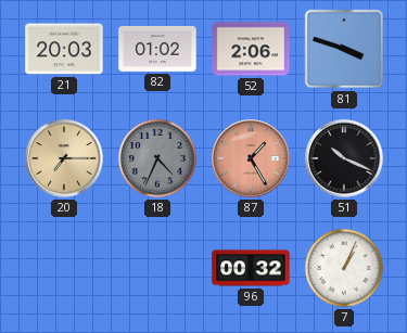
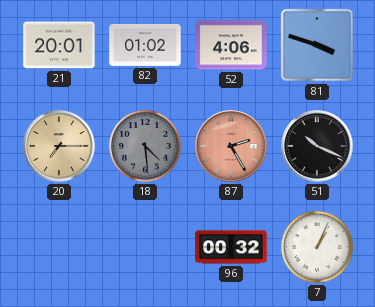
21: 20:03 -> 20:01 (59, 45)
52: 2:06 -> 4:06 (231, 45)
18: 4:34 -> 4:29 (145, 146)
87: 1:25 -> 2:25 (231, 146)
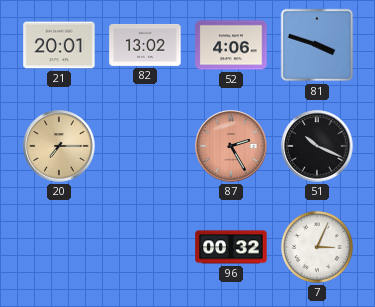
82: 01:02 -> 13:02 (145, 45)
18: 4:29 -> none (145, 146)
7: 1:04 -> 3:04 (317, 247)
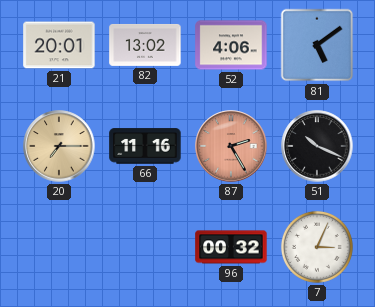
81: 3:48 -> 5:09 (317, 45)
66: none -> 11:16 (145, 146)
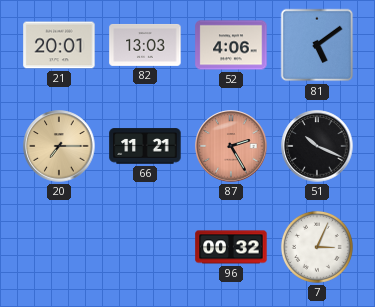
82: 13:02 -> 13:03 (145, 45)
66: 11:16 -> 11:21 (145, 146)
